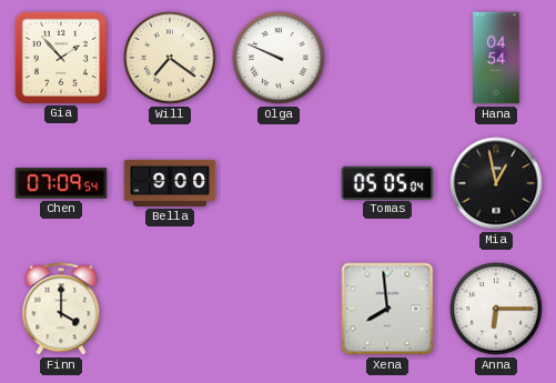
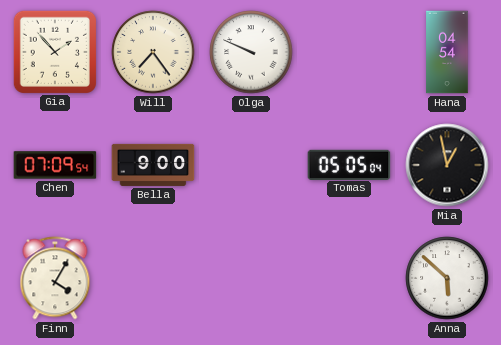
Will: 7:21 -> 7:24 (153, 52)
Finn: 4:00 -> 4:05 (55, 278)
Xena: 7:59 -> none (387, 309)
Anna: 6:15 -> 5:52 (447, 278)
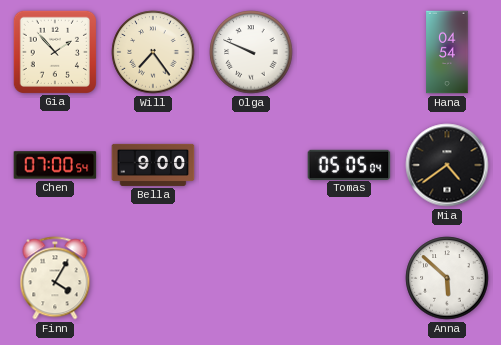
Chen: 07:09 -> 07:00 (55, 165)
Mia: 12:58 -> 4:39 (447, 165)
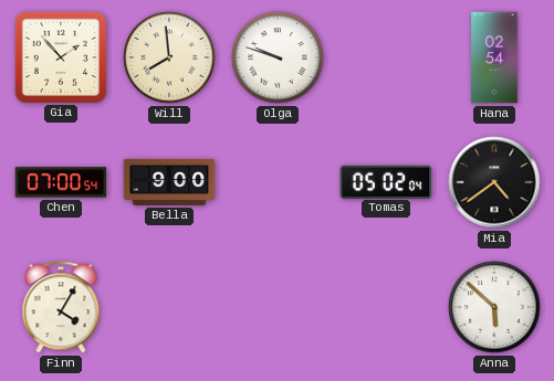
Will: 7:24 -> 7:59 (169, 57)
Olga: 9:49 -> 9:48 (278, 57)
Hana: 04:54 -> 02:54 (494, 57)
Tomas: 05:05 -> 05:02 (386, 181)
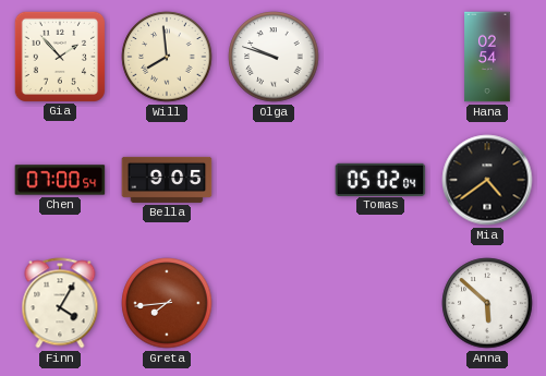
Bella: 9:00 -> 9:05 (167, 180)
Greta: none -> 7:44 (167, 303)
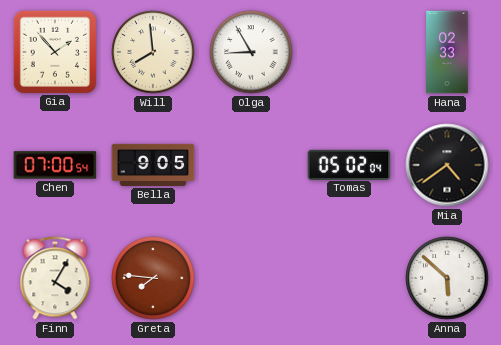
Olga: 9:48 -> 8:55 (251, 52)
Hana: 02:54 -> 02:33 (447, 52)
Greta: 7:44 -> 7:46 (153, 278)
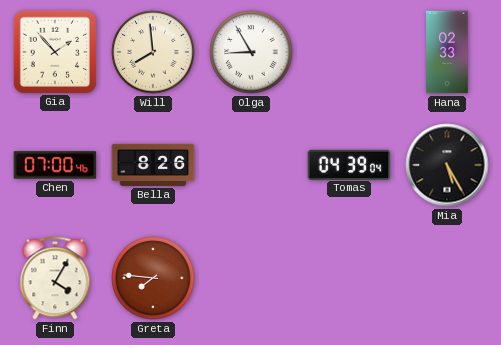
Chen: 07:00:54 -> 07:00:46 (55, 165)
Bella: 9:05 -> 8:26 (153, 165)
Tomas: 05:02 -> 04:39 (349, 164)
Mia: 4:39 -> 5:25 (447, 165)
Anna: 5:52 -> none (447, 278)
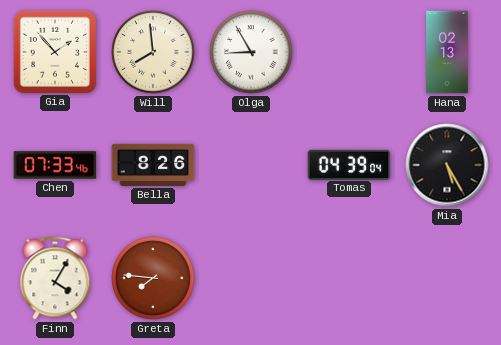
Hana: 02:33 -> 02:13 (447, 52)
Chen: 07:00 -> 07:33 (55, 165)
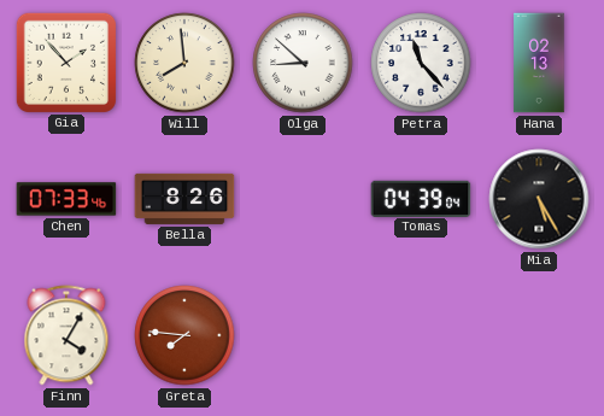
Olga: 8:55 -> 8:52 (303, 63)
Petra: none -> 11:23 (421, 63)
